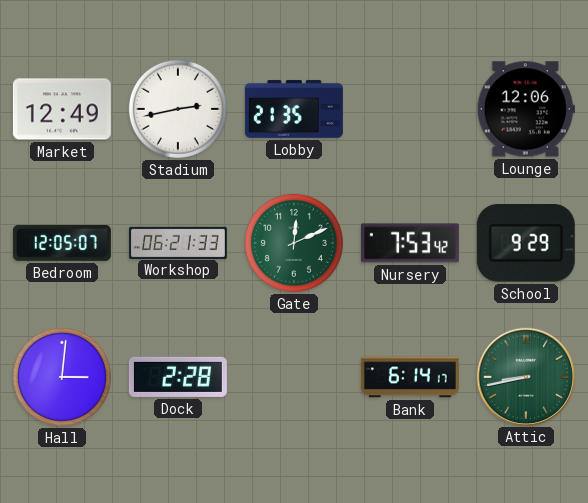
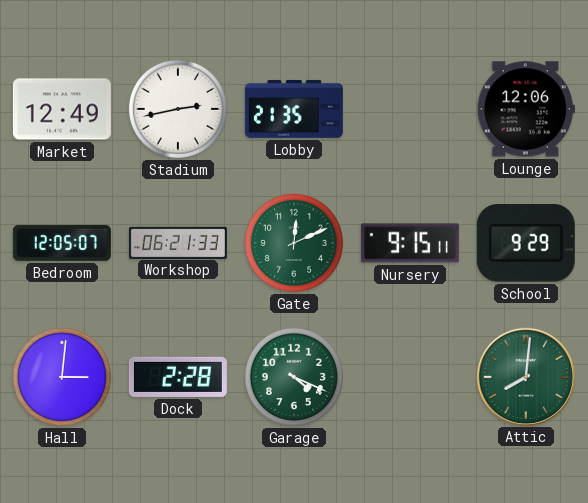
Nursery: 7:53 -> 9:15 (410, 243)
Garage: none -> 4:19 (294, 377)
Bank: 6:14 -> none (410, 377)
Attic: 8:43 -> 8:01 (525, 376)
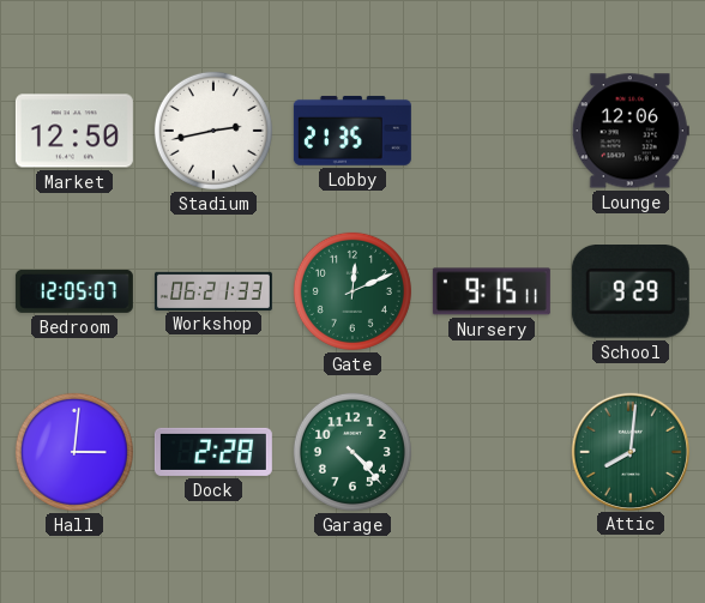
Market: 12:49 -> 12:50 (74, 131)
Garage: 4:19 -> 4:23 (352, 452)
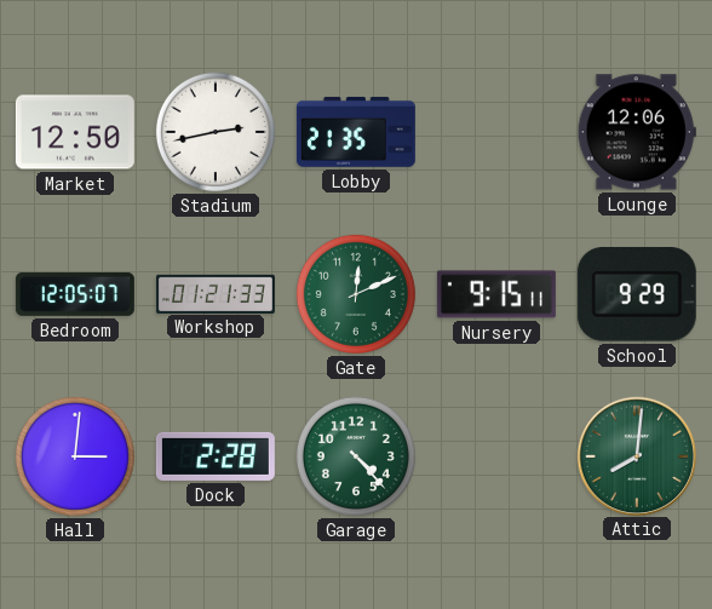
Workshop: 06:21 -> 01:21 (216, 293)
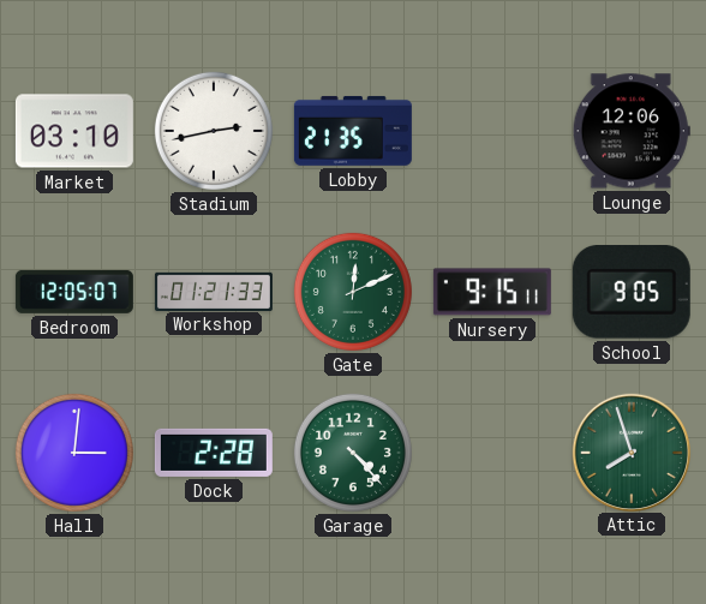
Market: 12:50 -> 03:10 (74, 131)
School: 9:29 -> 9:05 (632, 293)
Attic: 8:01 -> 7:57 (630, 451)
